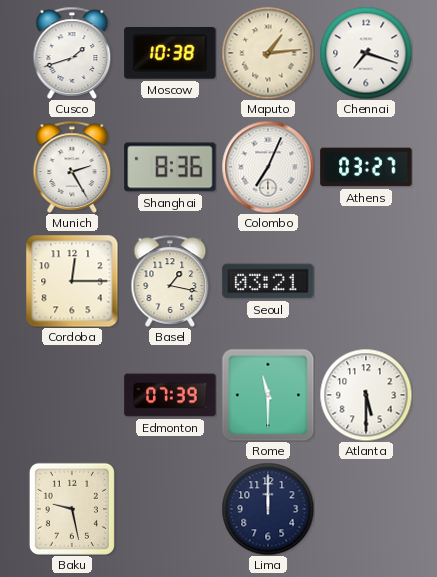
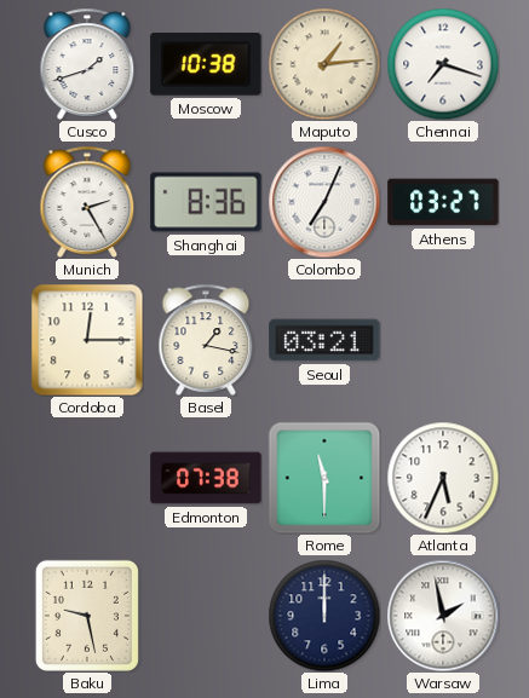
Edmonton: 07:39 -> 07:38 (206, 478)
Atlanta: 5:30 -> 5:34 (443, 478)
Warsaw: none -> 1:58 (443, 616)
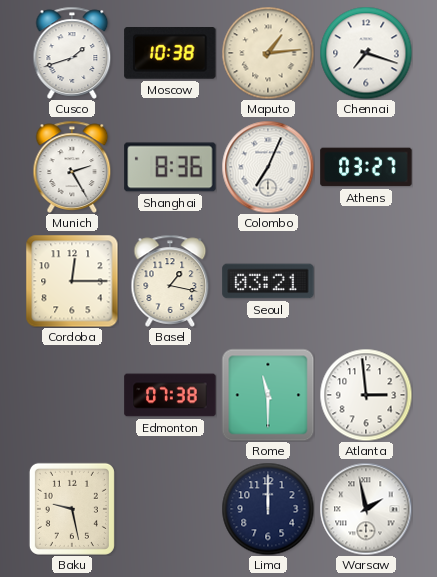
Atlanta: 5:34 -> 2:59 (366, 395)
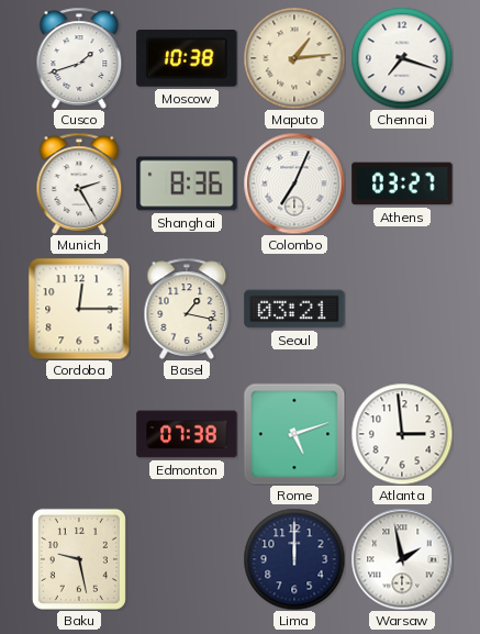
Rome: 11:30 -> 5:12 (294, 434)
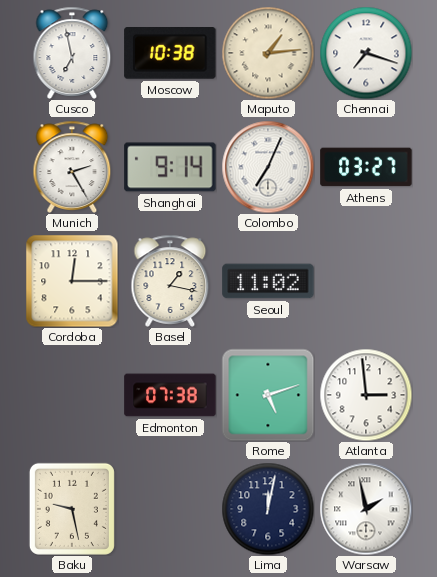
Cusco: 1:42 -> 6:58 (72, 53)
Shanghai: 8:36 -> 9:14 (170, 167)
Seoul: 03:21 -> 11:02 (268, 281)
Lima: 12:00 -> 12:02 (268, 509)
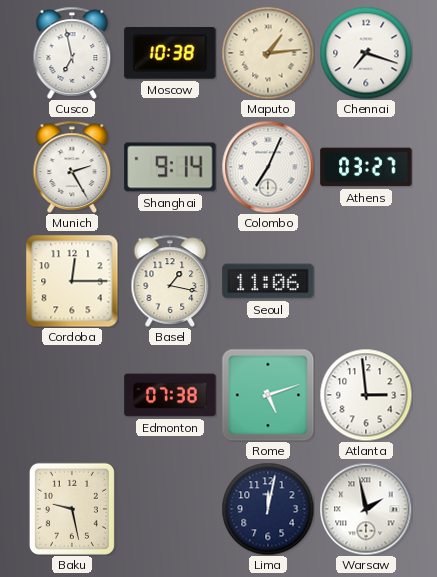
Seoul: 11:02 -> 11:06 (268, 281)
